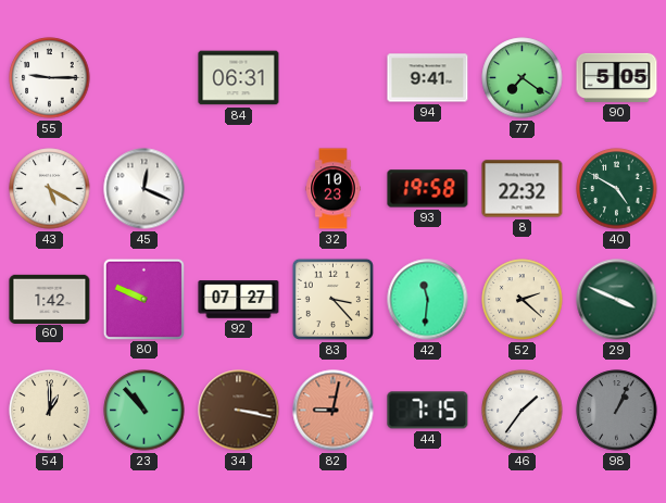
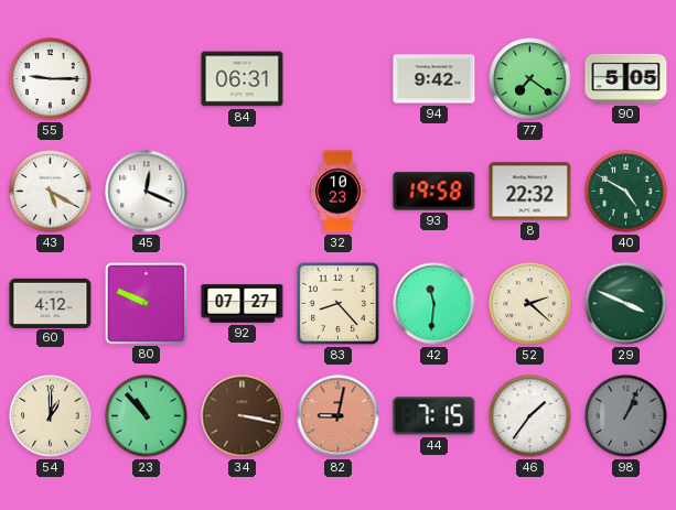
94: 9:41 -> 9:42 (434, 79)
60: 1:42 -> 4:12 (51, 303)
83: 3:23 -> 8:23 (337, 303)
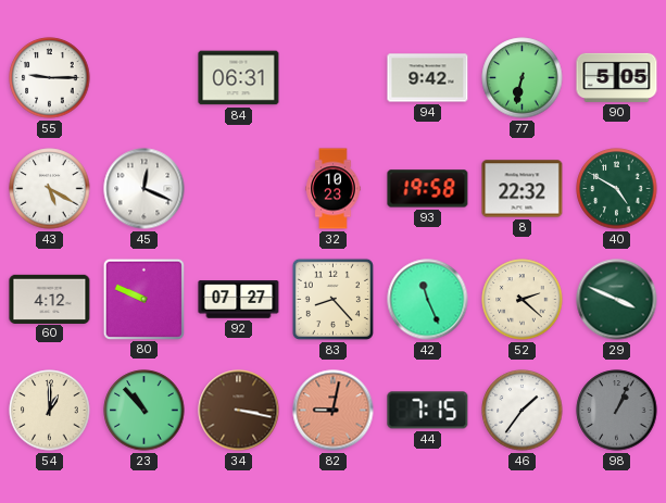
77: 7:21 -> 6:32 (523, 78)
42: 11:31 -> 11:26 (428, 300)
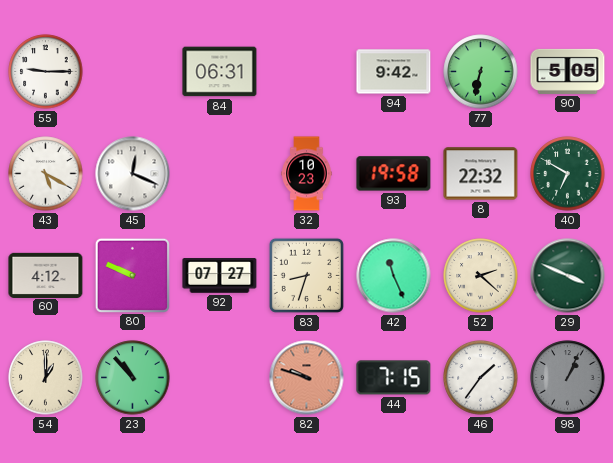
40: 4:50 -> 6:50 (568, 174)
83: 8:23 -> 8:33 (306, 275)
34: 3:17 -> none (239, 411)
82: 9:02 -> 9:48 (307, 378)
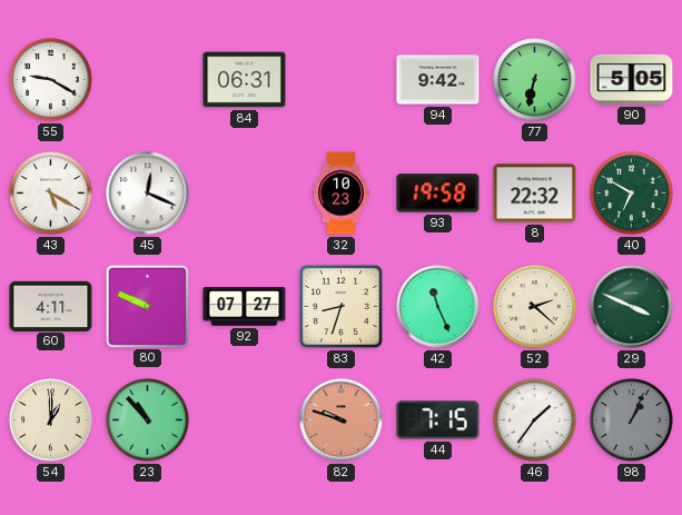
55: 9:15 -> 9:20 (51, 80)
60: 4:12 -> 4:11 (51, 306)
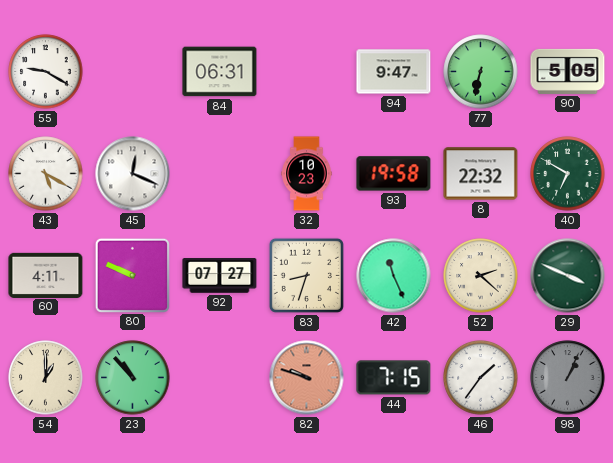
94: 9:42 -> 9:47 (394, 72)
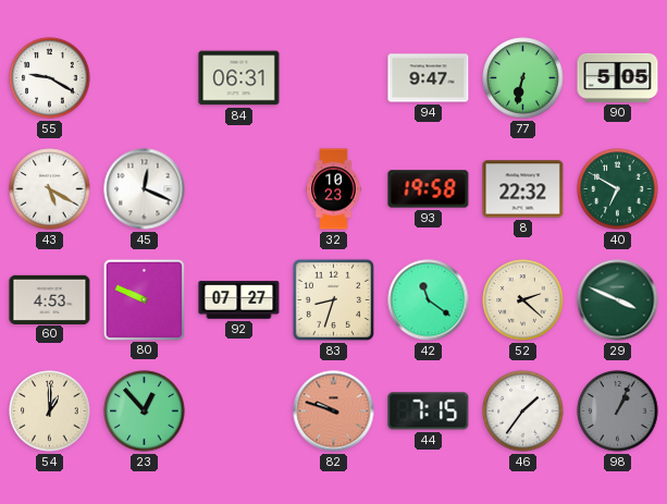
60: 4:11 -> 4:53 (50, 299)
42: 11:26 -> 11:21 (429, 300)
23: 10:53 -> 12:53 (145, 411)
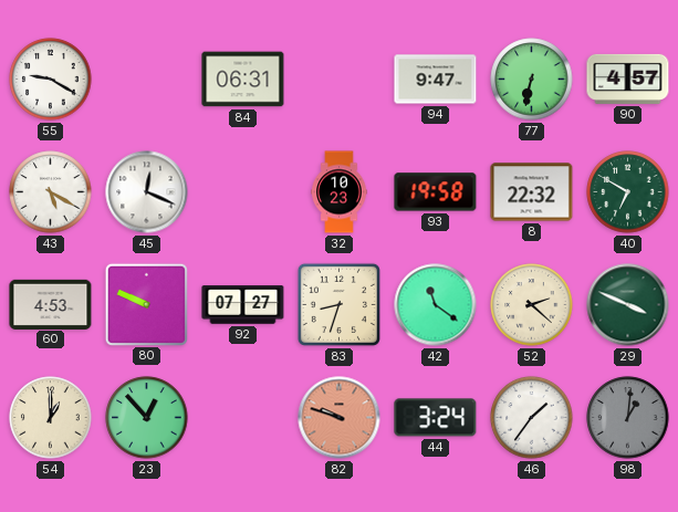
90: 5:05 -> 4:57 (628, 79)
44: 7:15 -> 3:24 (436, 418)
98: 1:04 -> 1:01 (628, 418)
